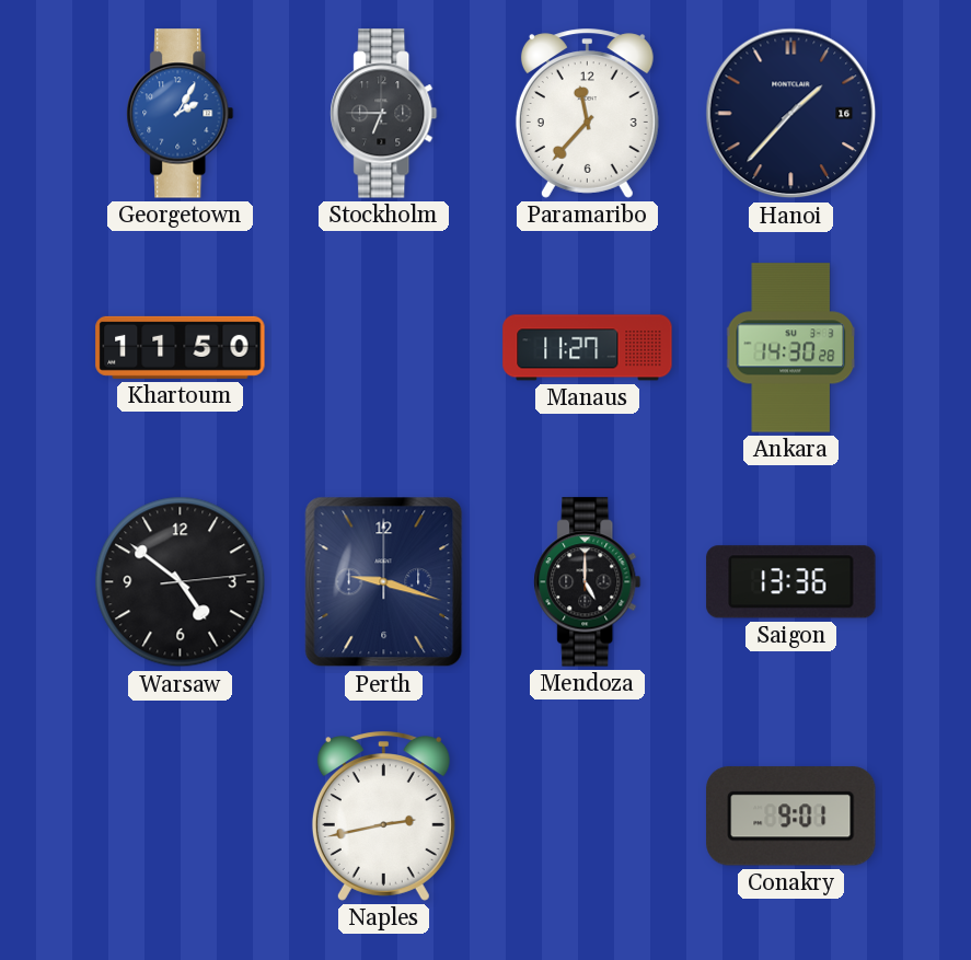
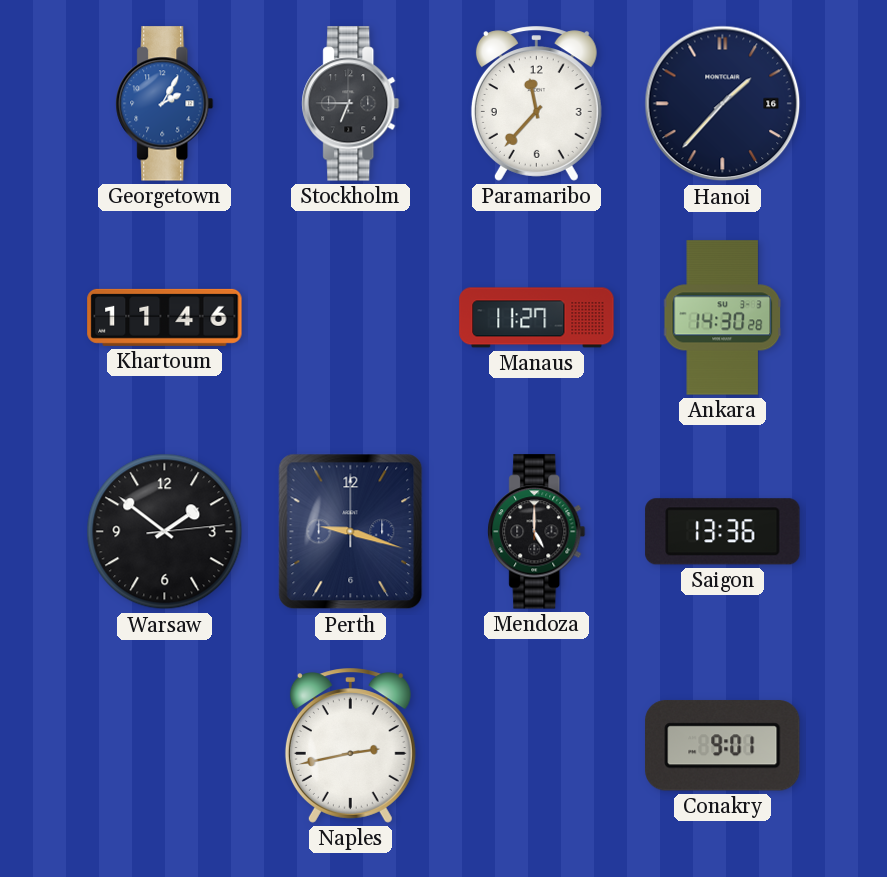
Khartoum: 11:50 -> 11:46 (165, 317)
Warsaw: 4:51 -> 1:51 (165, 532)
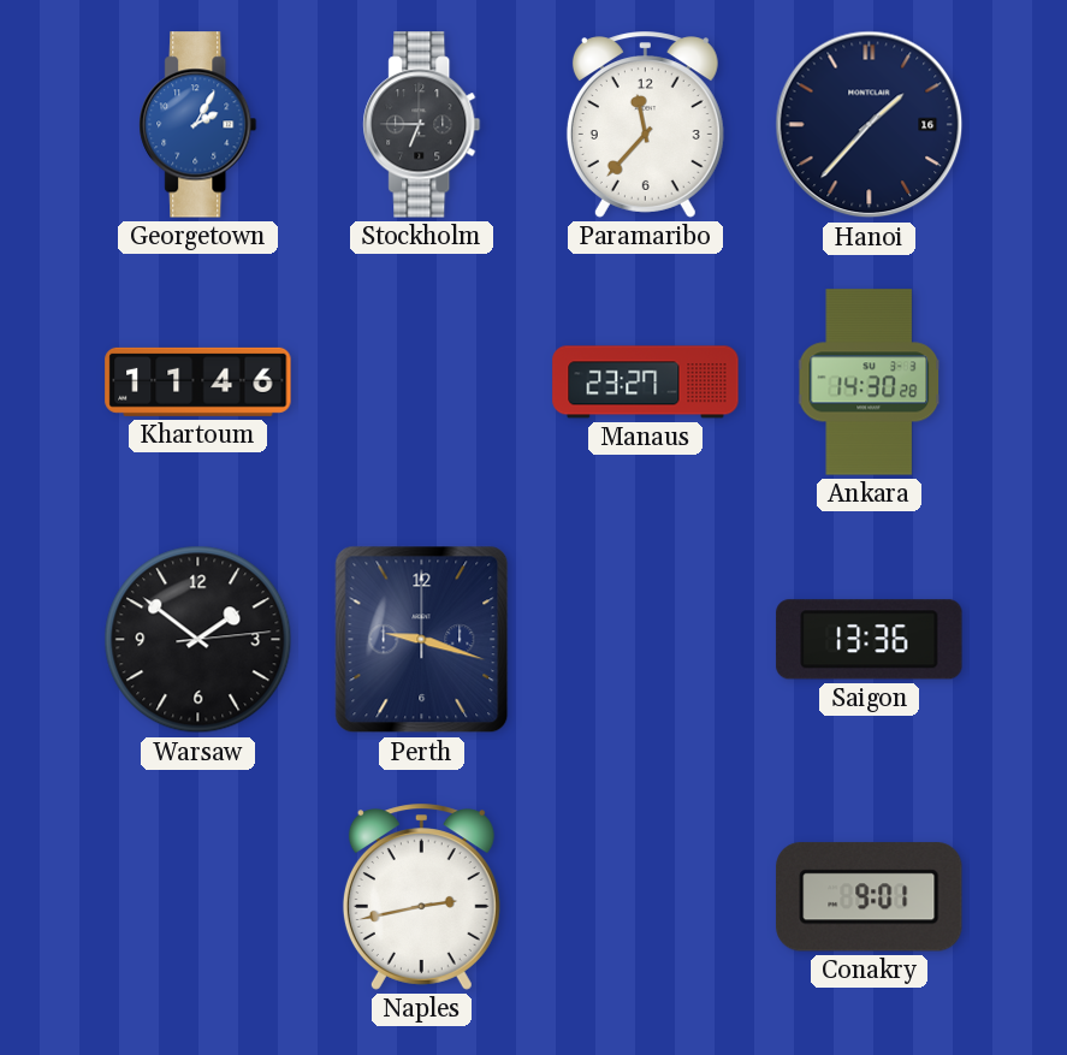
Manaus: 11:27 -> 23:27 (646, 383)
Mendoza: 5:00 -> none (537, 532)
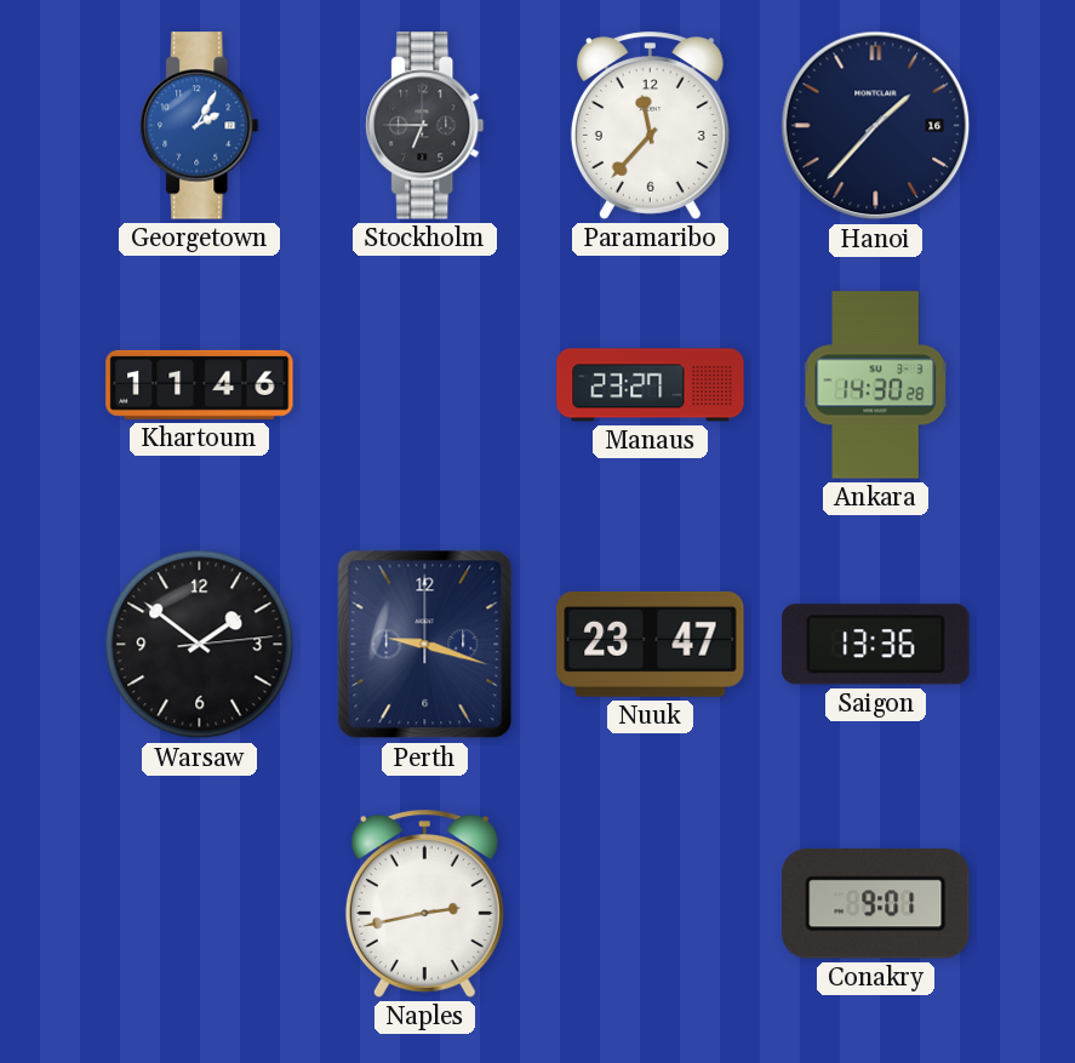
Nuuk: none -> 23:47 (651, 644)
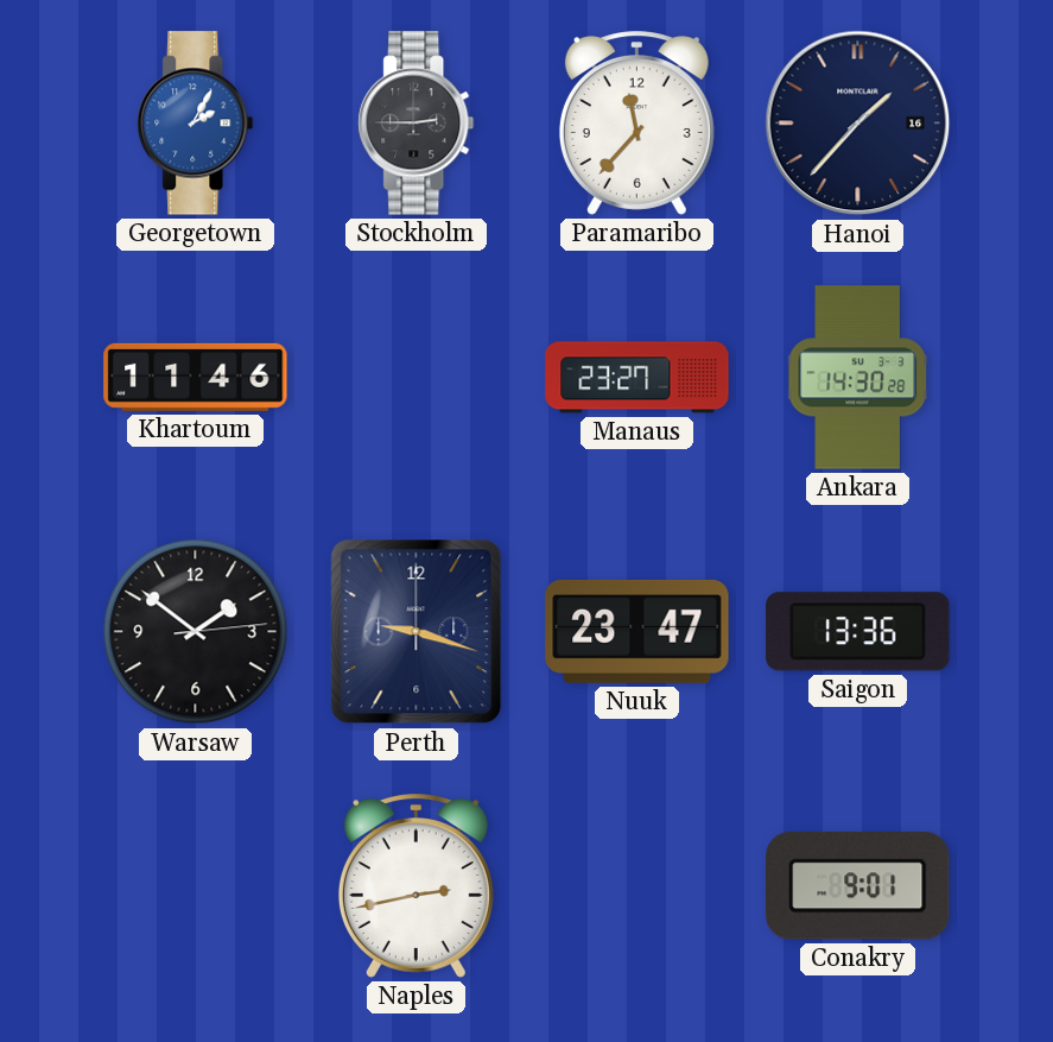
Stockholm: 6:45 -> 2:45 (417, 124)
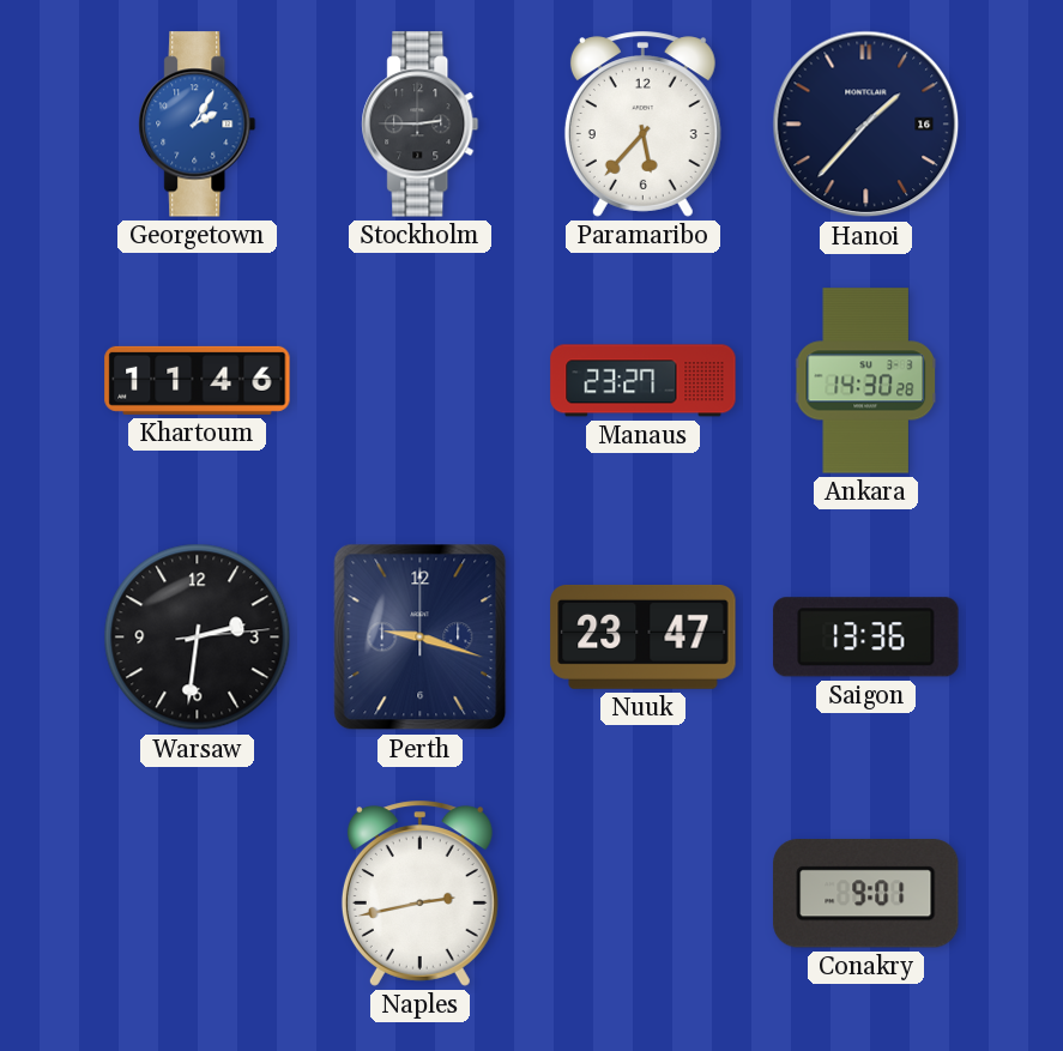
Paramaribo: 11:37 -> 5:37 (642, 125)
Warsaw: 1:51 -> 2:31 (198, 638)
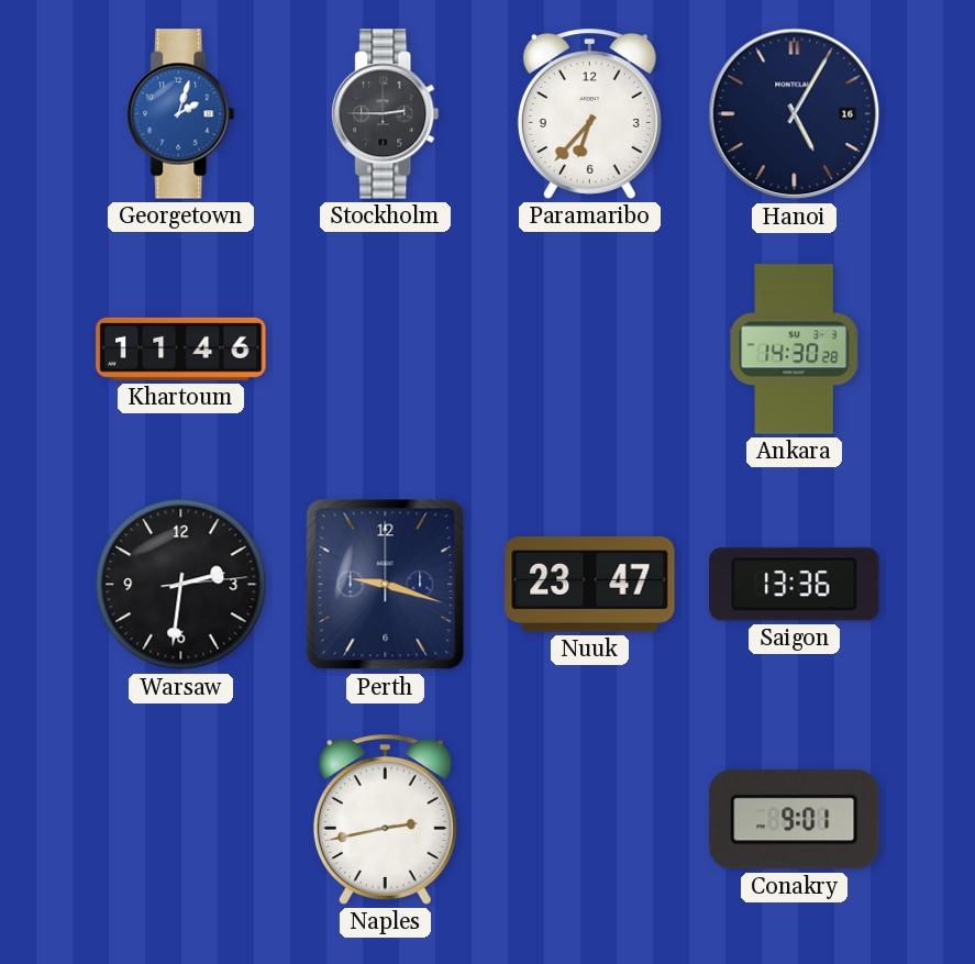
Georgetown: 2:05 -> 2:03 (181, 114)
Paramaribo: 5:37 -> 6:37 (589, 114)
Hanoi: 1:37 -> 5:05 (795, 114)
Manaus: 23:27 -> none (644, 381)
